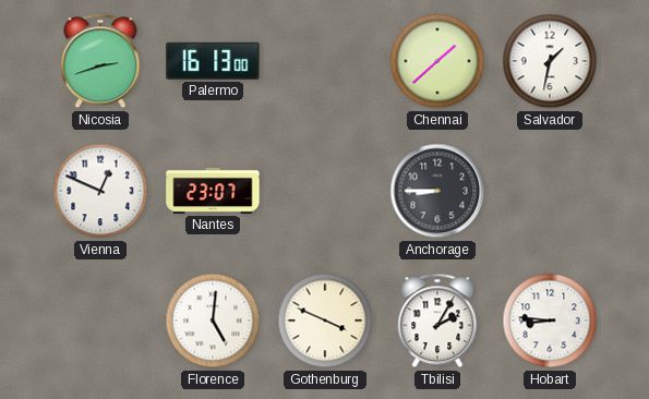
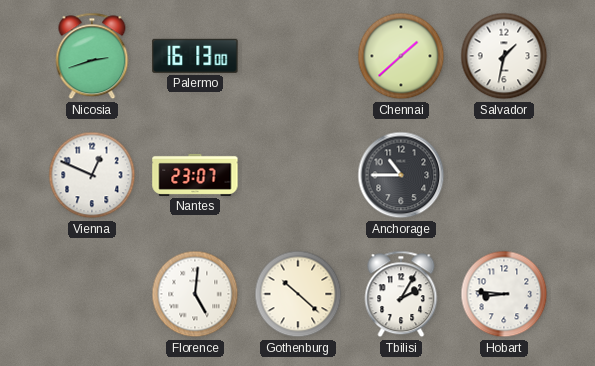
Anchorage: 8:45 -> 10:45 (401, 175)
Gothenburg: 3:49 -> 10:22 (298, 294)
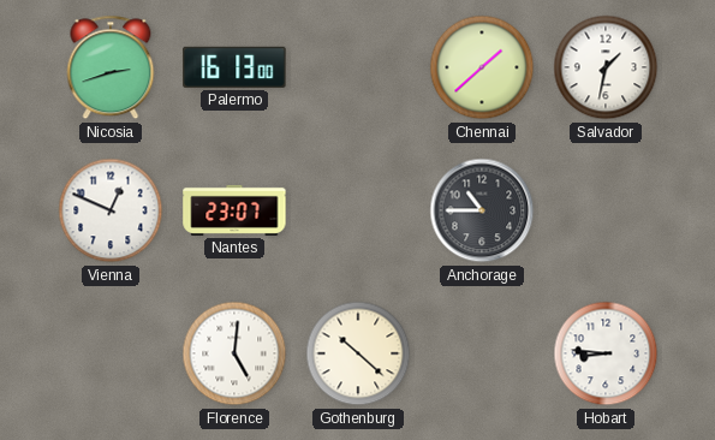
Tbilisi: 2:05 -> none (401, 294)
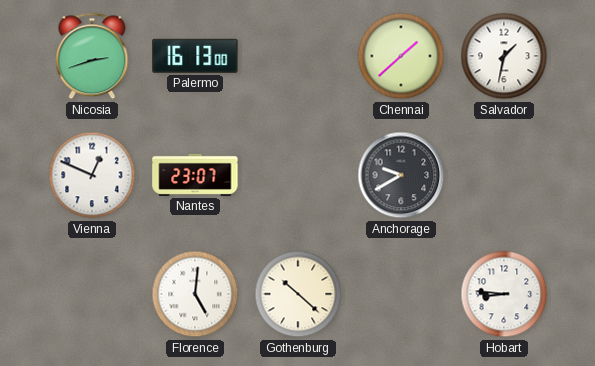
Anchorage: 10:45 -> 9:40 (401, 175)
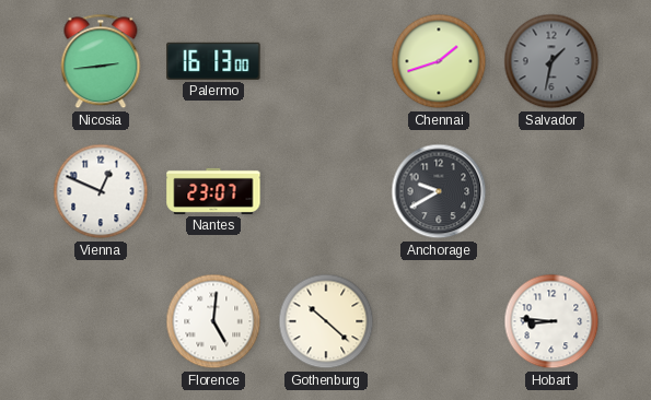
Nicosia: 2:42 -> 2:44 (101, 61)
Chennai: 1:38 -> 1:42 (439, 61)
Salvador dial: white -> grey (551, 61)
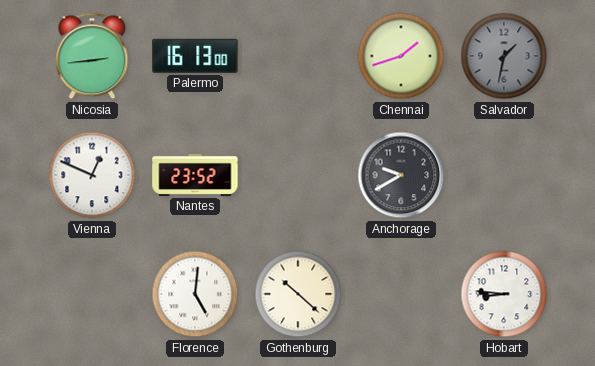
Nantes: 23:07 -> 23:52 (195, 175)
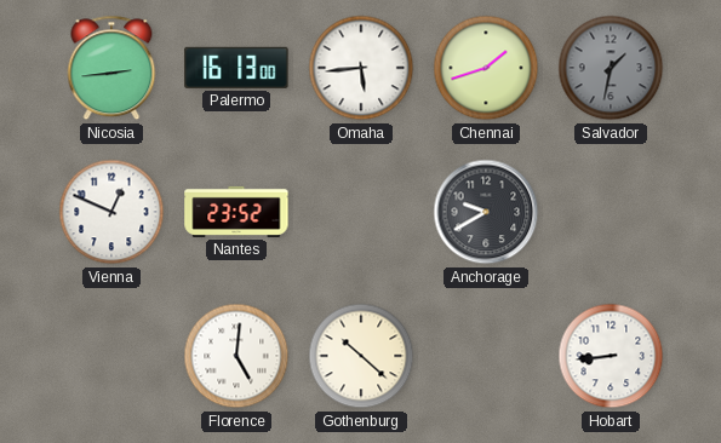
Omaha: none -> 5:44 (361, 68)
Hobart: 8:46 -> 8:44 (611, 356)
